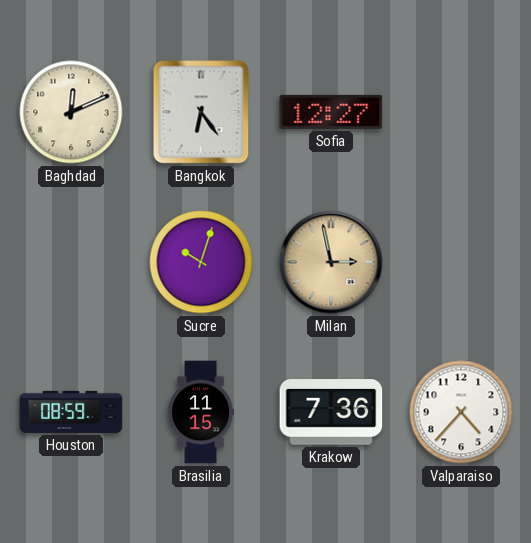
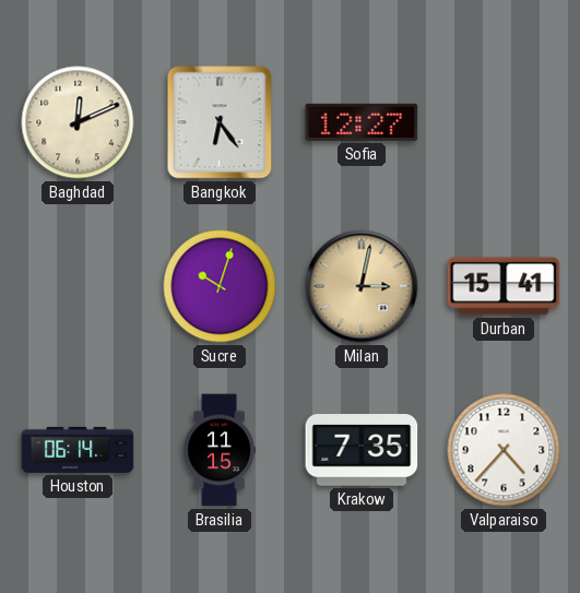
Milan: 2:58 -> 3:02 (362, 286)
Durban: none -> 15:41 (504, 286)
Houston: 08:59 -> 06:14 (78, 450)
Krakow: 7:36 -> 7:35 (362, 450)
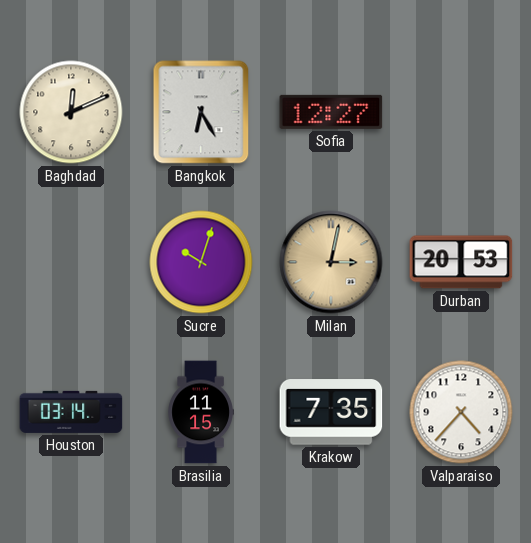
Bangkok: 6:24 -> 6:25 (201, 112)
Durban: 15:41 -> 20:53 (461, 262)
Houston: 06:14 -> 03:14 (71, 412)
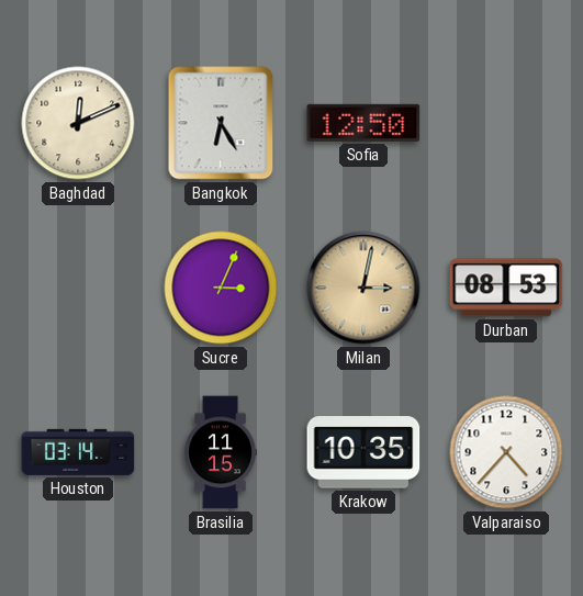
Sofia: 12:27 -> 12:50 (363, 123)
Sucre: 10:03 -> 3:04 (221, 288)
Durban: 20:53 -> 08:53 (506, 288)
Krakow: 7:35 -> 10:35 (363, 452)
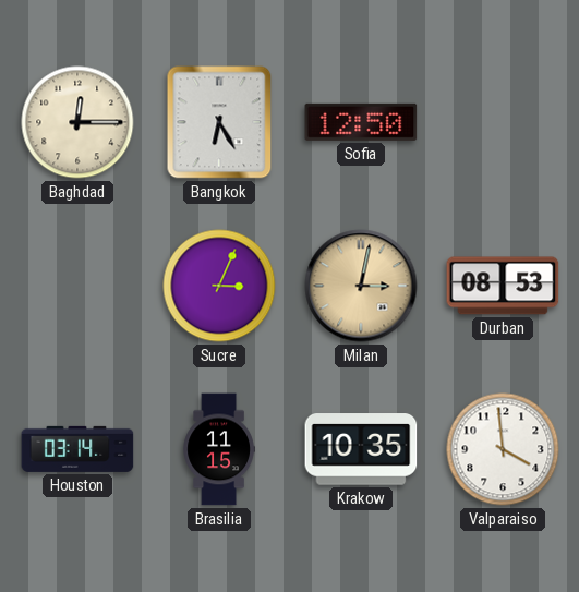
Baghdad: 12:11 -> 12:15 (77, 122)
Valparaiso: 4:37 -> 3:59 (503, 449)
